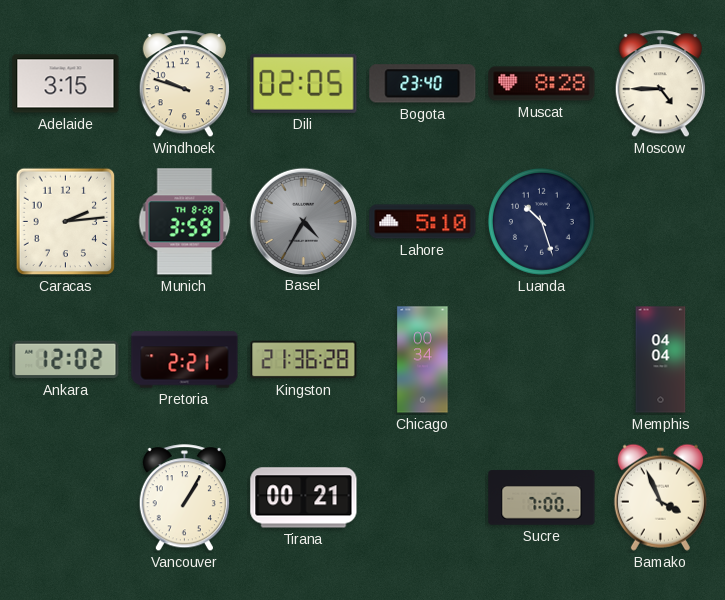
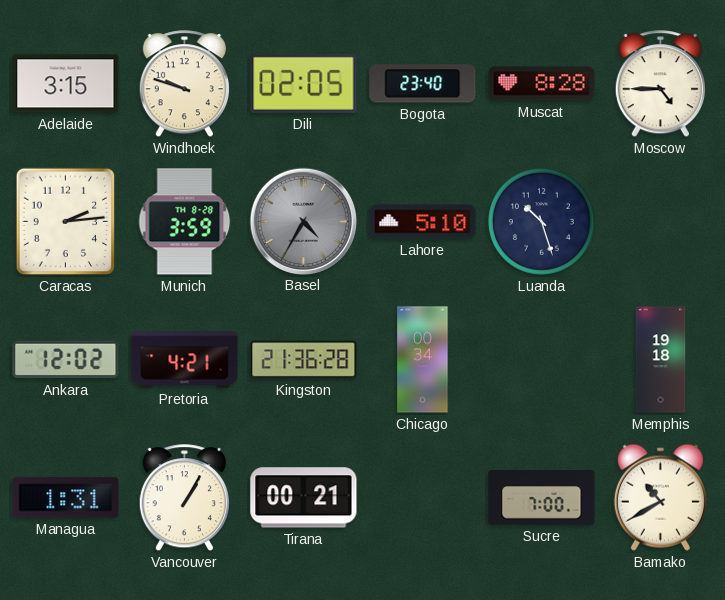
Pretoria: 2:21 -> 4:21 (185, 360)
Memphis: 04:04 -> 19:18 (661, 360)
Managua: none -> 1:31 (66, 498)
Bamako: 3:56 -> 10:40 (660, 497)
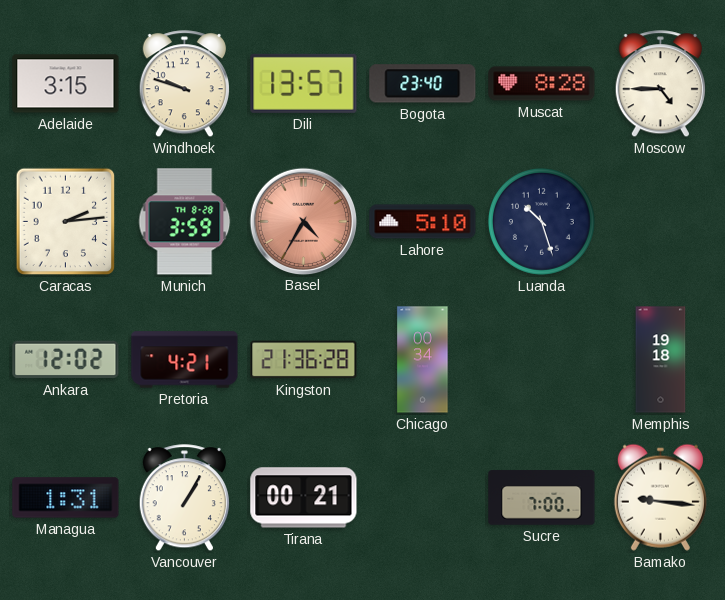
Dili: 02:05 -> 13:57 (304, 83)
Basel dial: grey -> salmon (303, 221)
Bamako: 10:40 -> 9:16 (660, 497)
